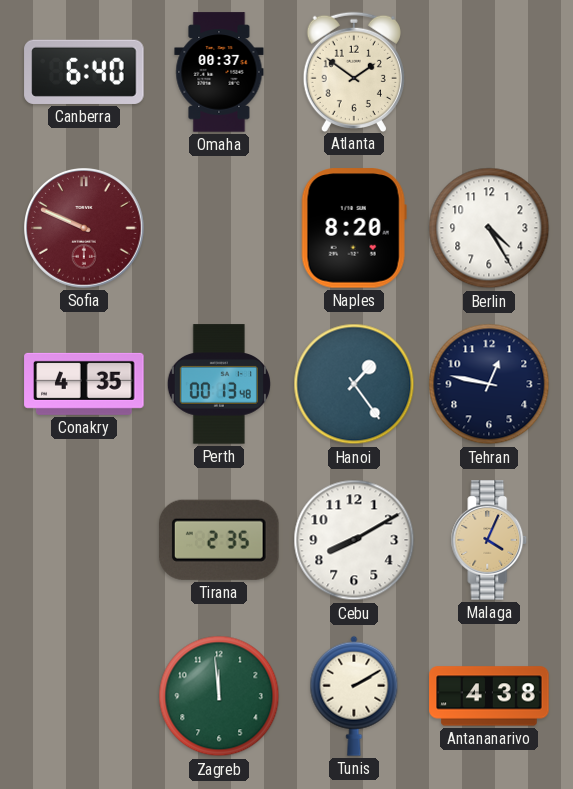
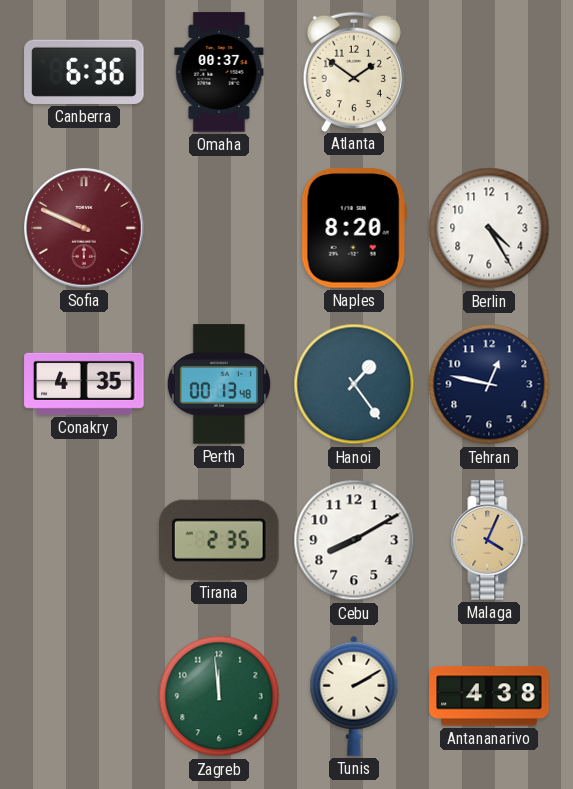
Canberra: 6:40 -> 6:36 (84, 72)
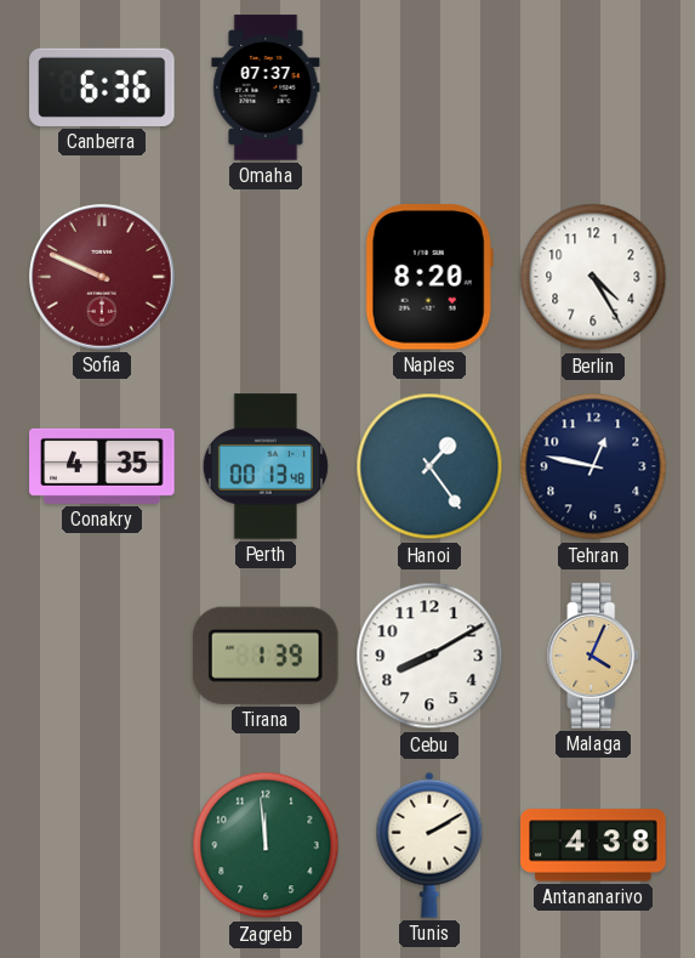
Omaha: 00:37 -> 07:37 (266, 87)
Atlanta: 1:51 -> none (354, 71)
Tirana: 2:35 -> 1:39 (267, 656)
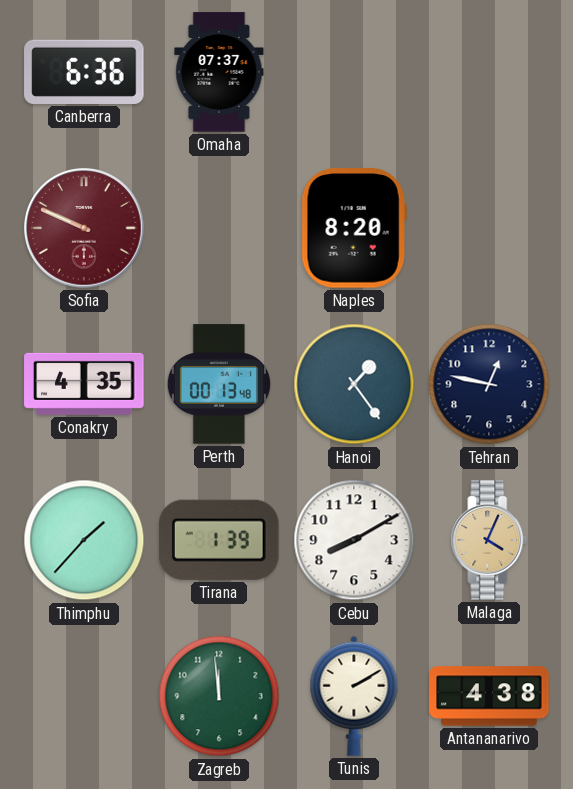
Berlin: 4:25 -> none (593, 277)
Thimphu: none -> 1:37 (84, 540)
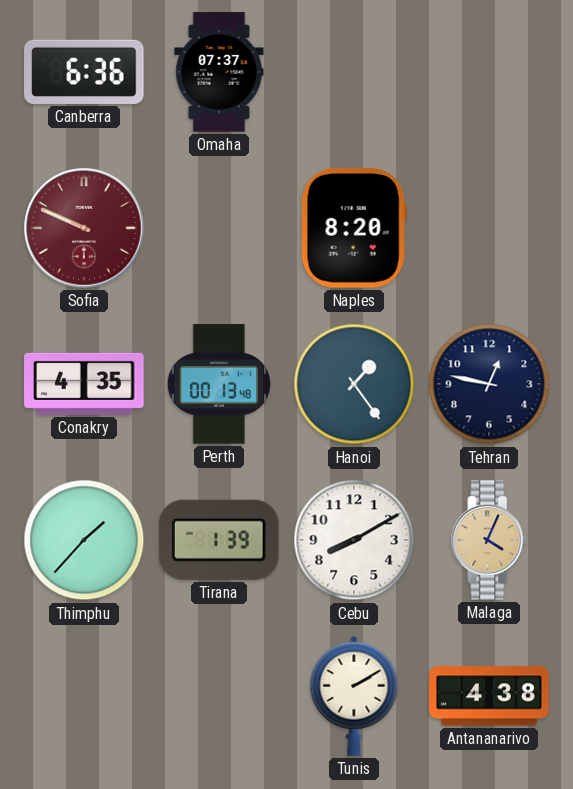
Zagreb: 11:59 -> none (219, 696)
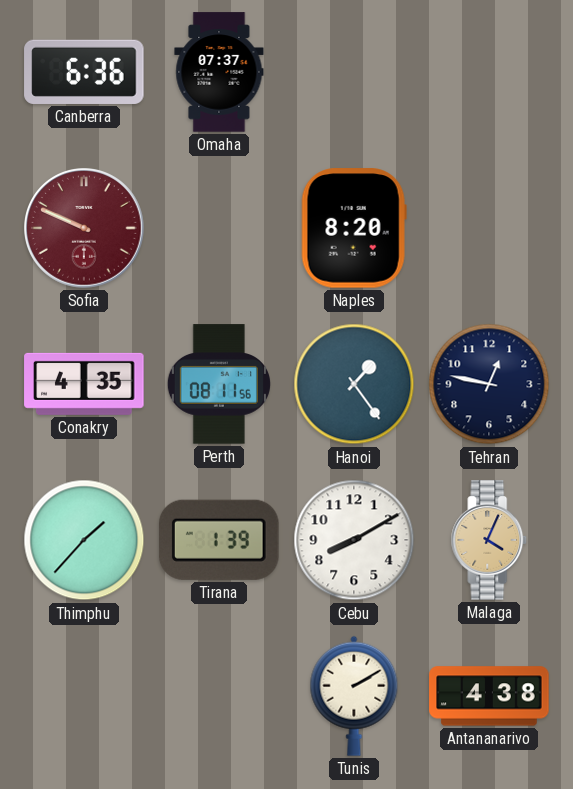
Perth: 00:13 -> 08:11 (219, 384)
